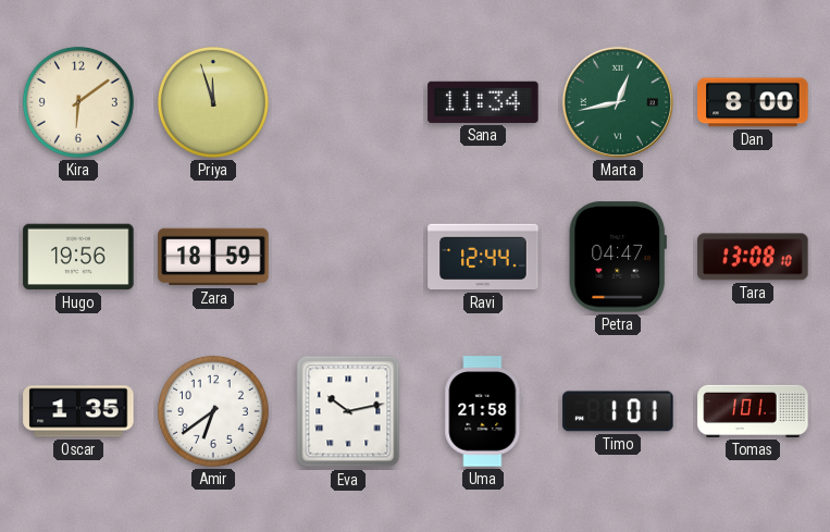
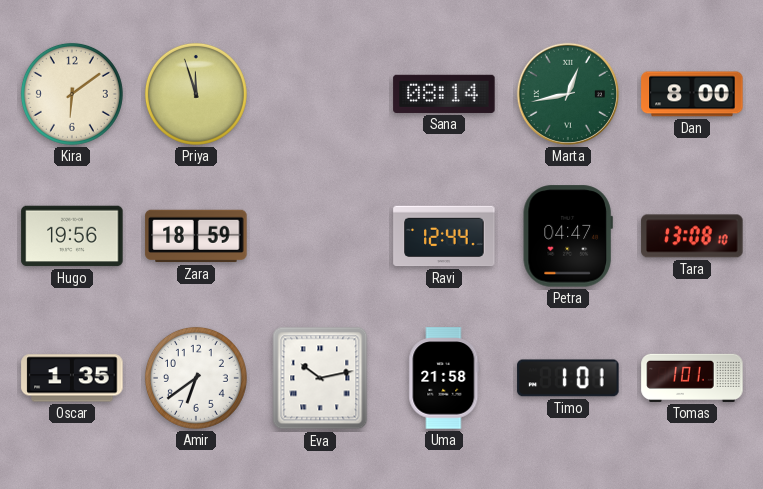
Sana: 11:34 -> 08:14 (444, 94)
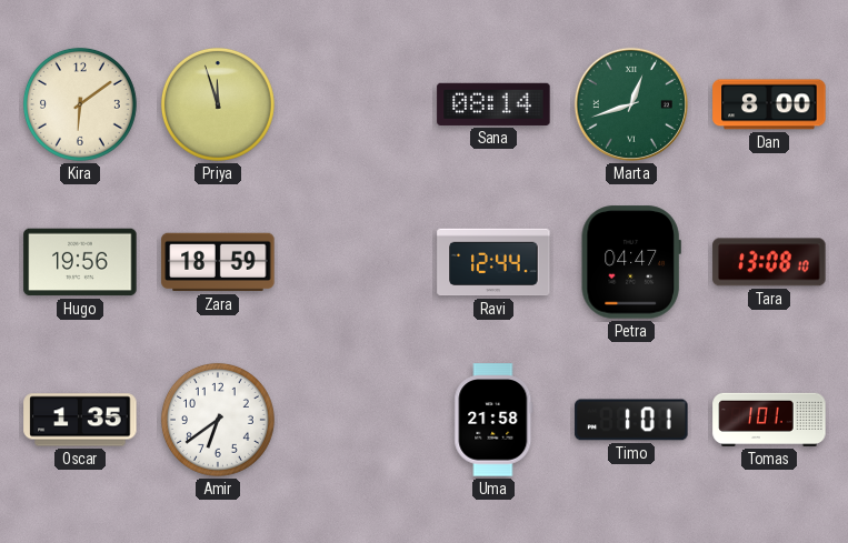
Marta: 12:43 -> 12:42 (631, 104)
Eva: 10:13 -> none (320, 378)
